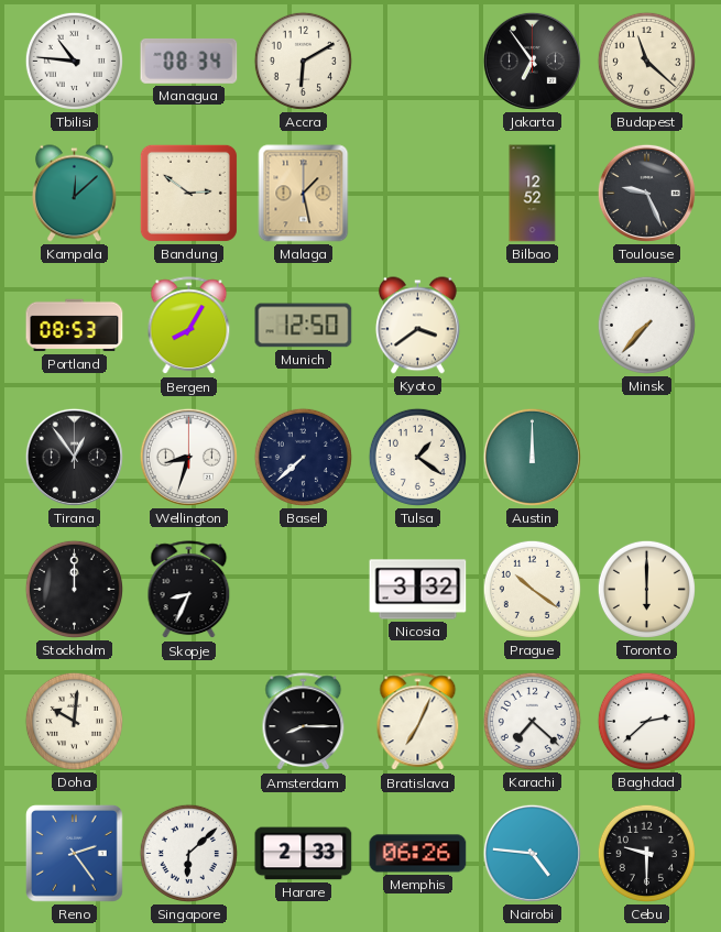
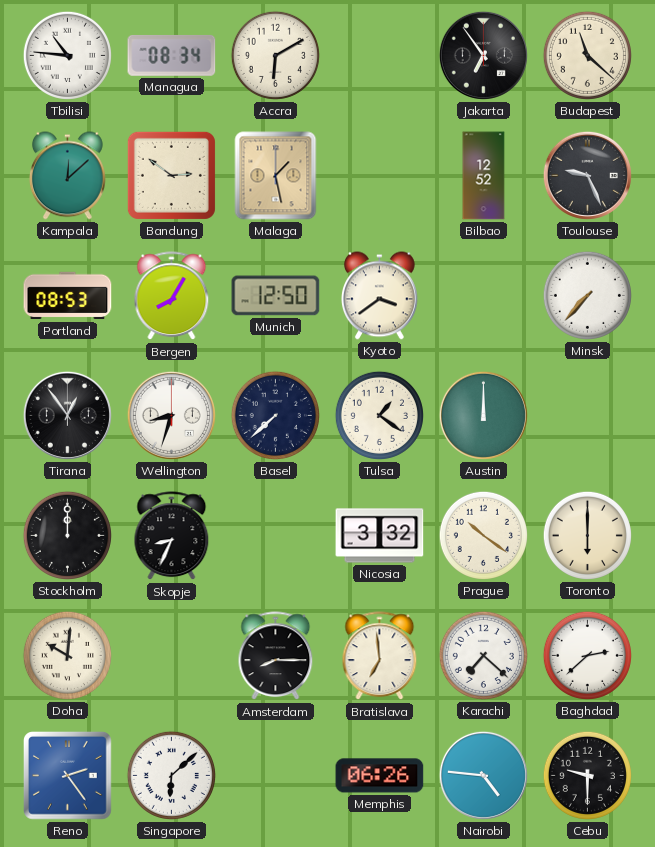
Bratislava: 7:04 -> 6:59 (380, 656)
Harare: 2:33 -> none (304, 854)
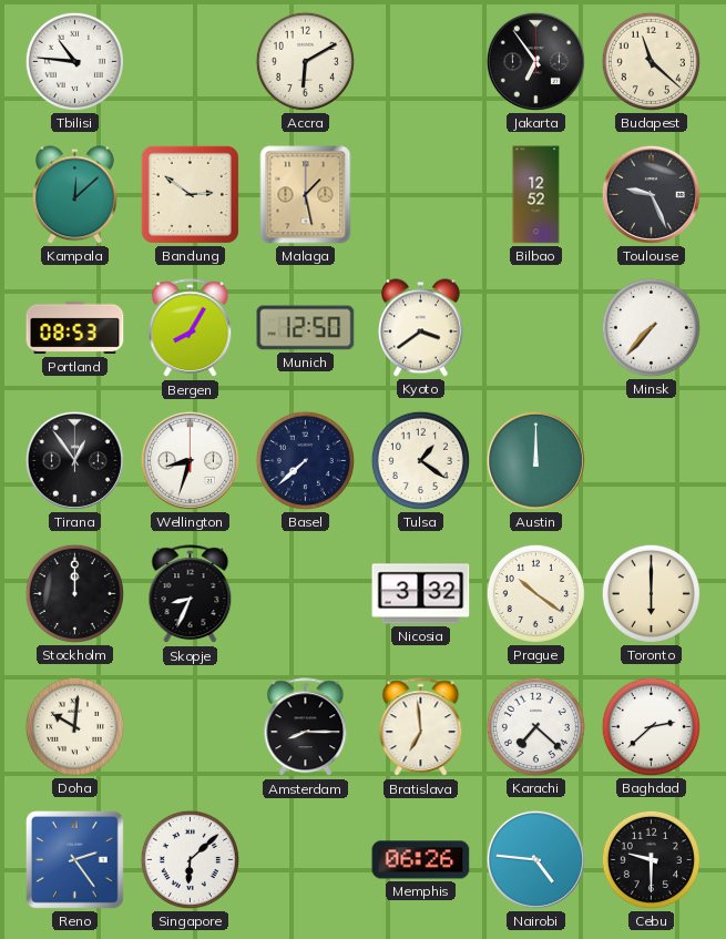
Managua: 08:34 -> none (172, 55)
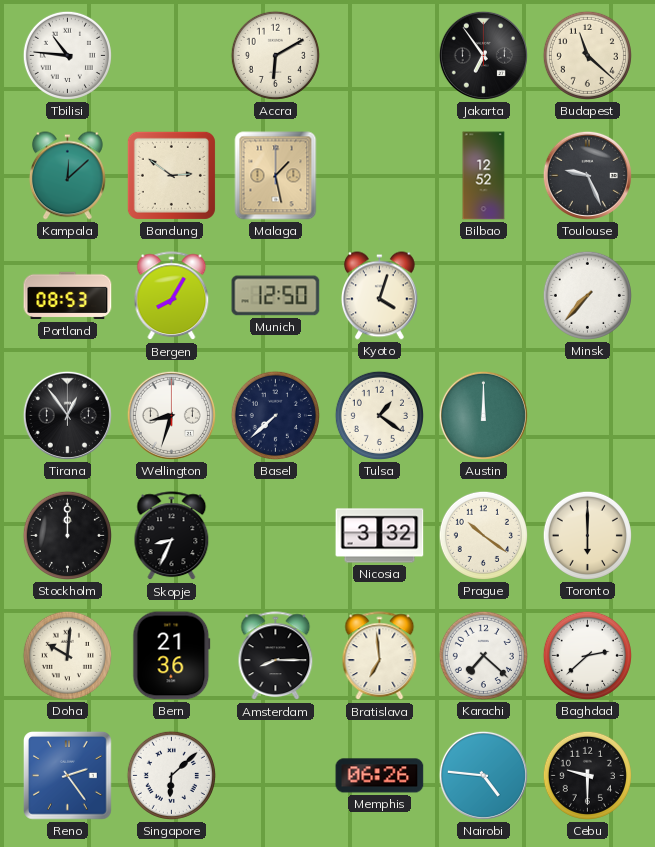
Kyoto: 3:39 -> 4:03 (379, 296)
Bern: none -> 21:36 (172, 656)
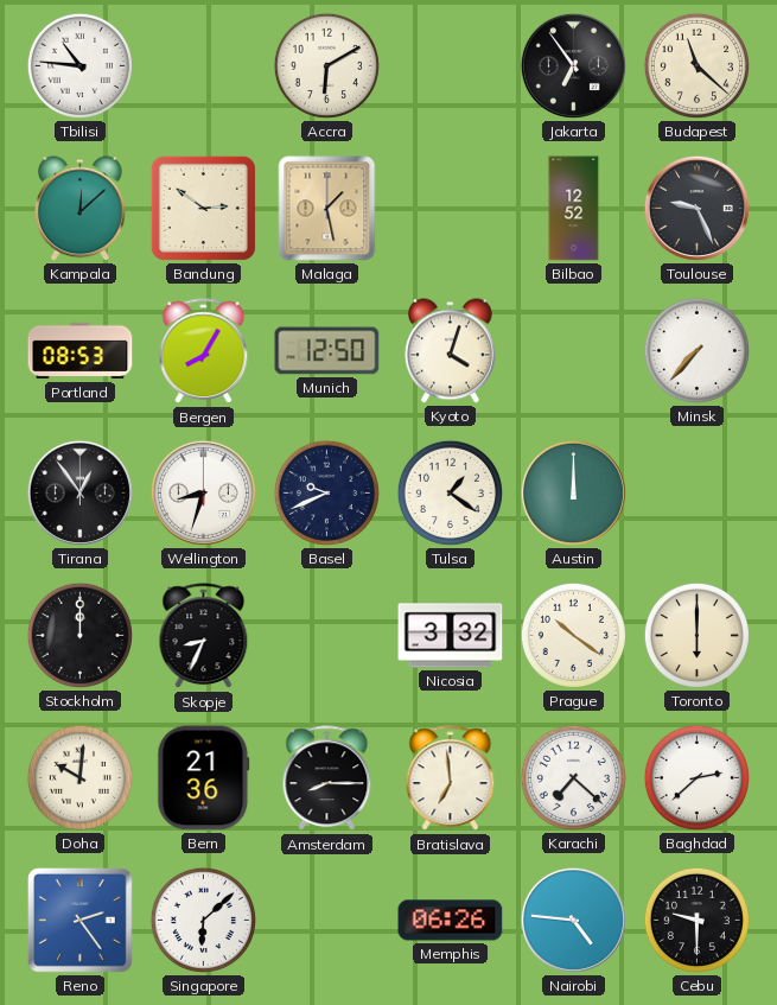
Basel: 7:38 -> 9:41 (326, 492)
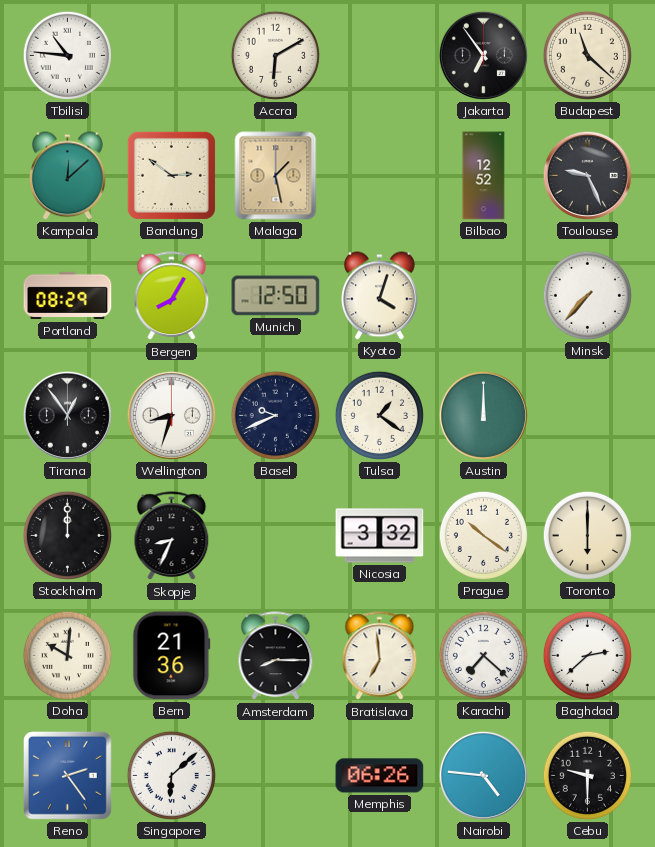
Portland: 08:53 -> 08:29 (68, 296)
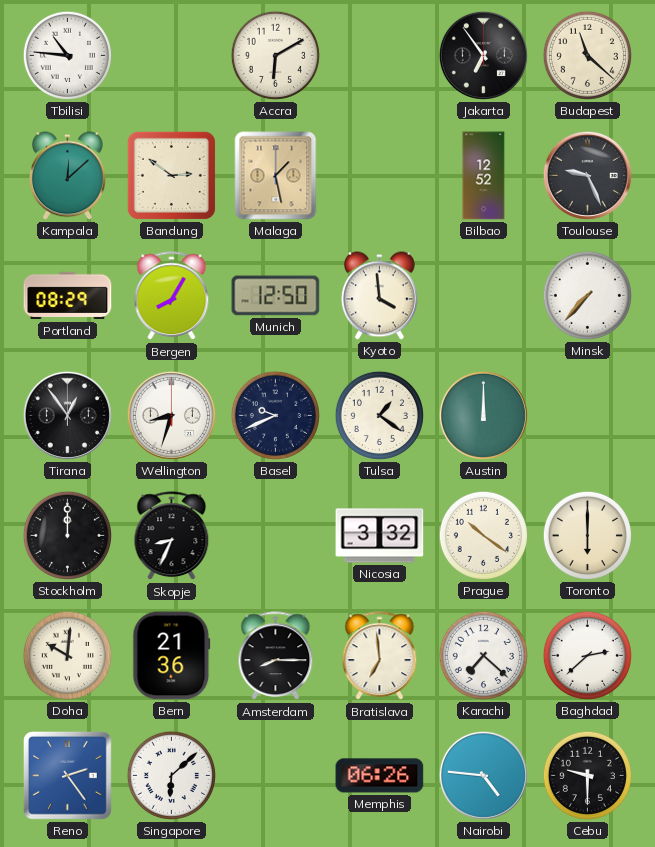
Kyoto: 4:03 -> 3:59 (379, 296)
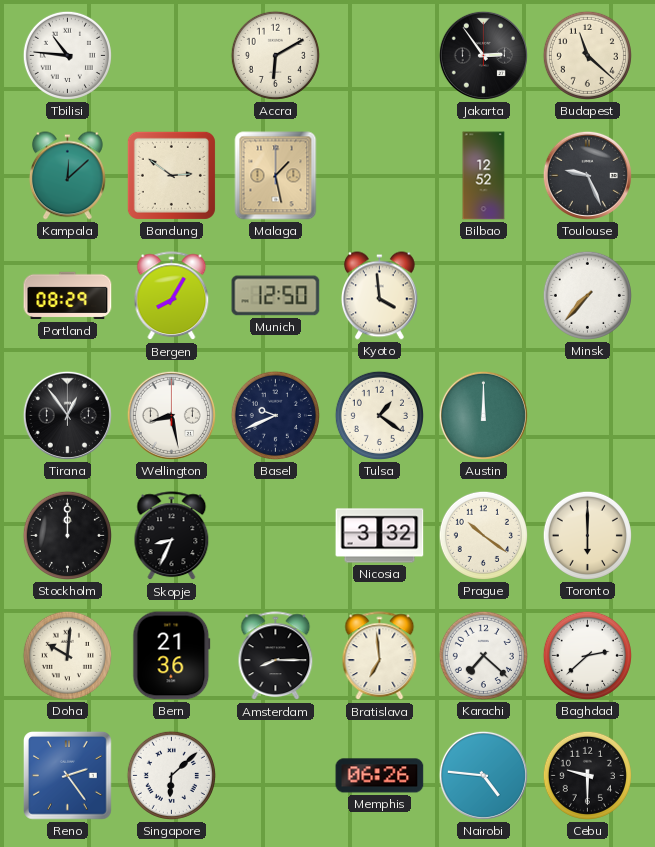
Jakarta: 6:54 -> 2:54 (483, 55)
Wellington: 8:33 -> 8:28 (171, 415)
